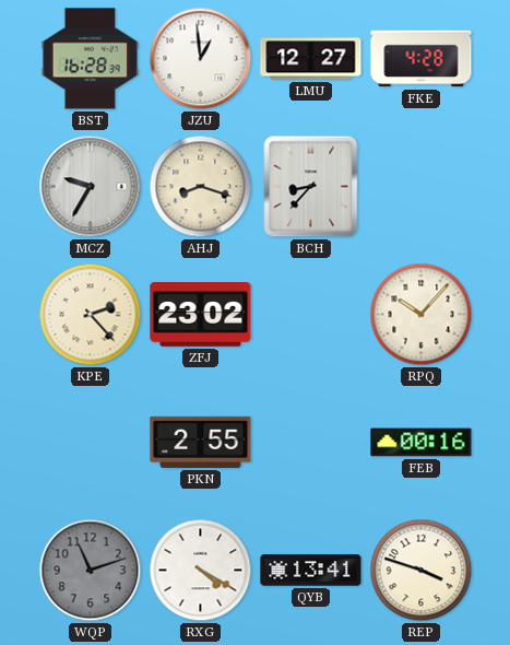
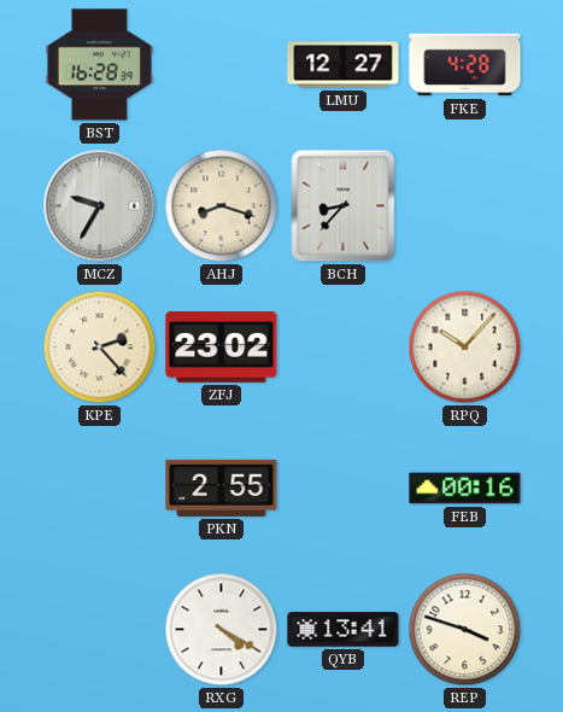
JZU: 12:59 -> none (201, 59)
WQP: 11:12 -> none (91, 571)
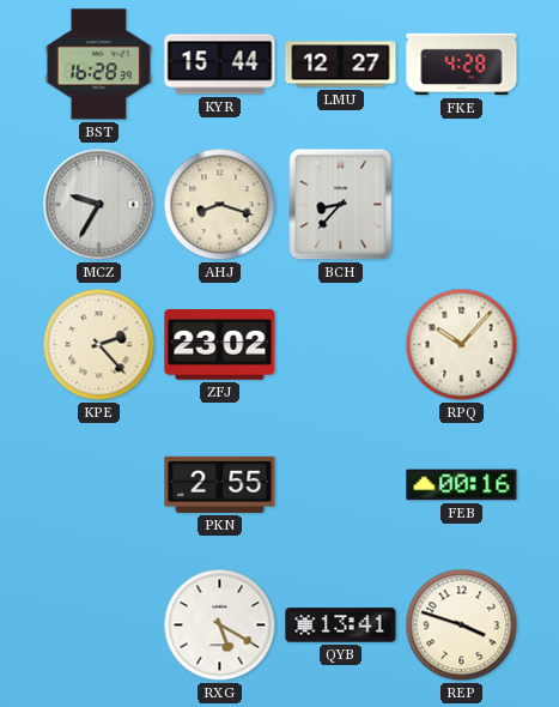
KYR: none -> 15:44 (220, 65)
RXG: 4:20 -> 5:20 (220, 626)
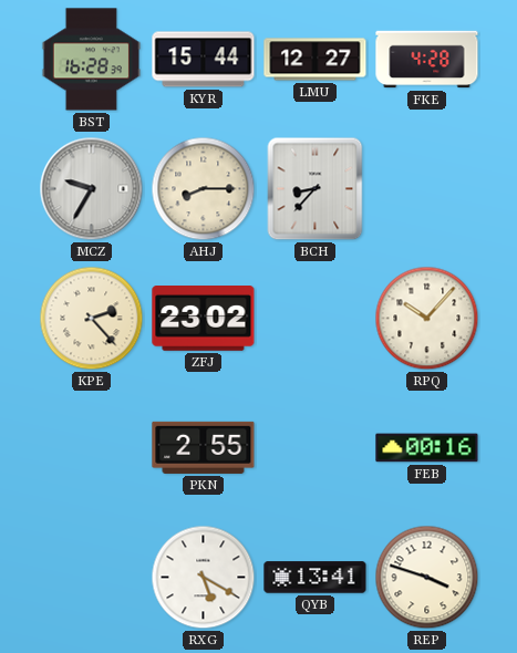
AHJ: 8:18 -> 8:15 (204, 189)
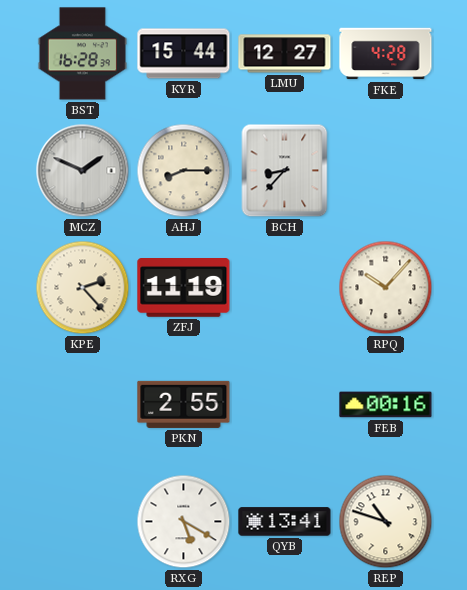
MCZ: 9:35 -> 1:49 (83, 171)
ZFJ: 23:02 -> 11:19 (184, 288)
REP: 3:48 -> 10:48 (386, 522)
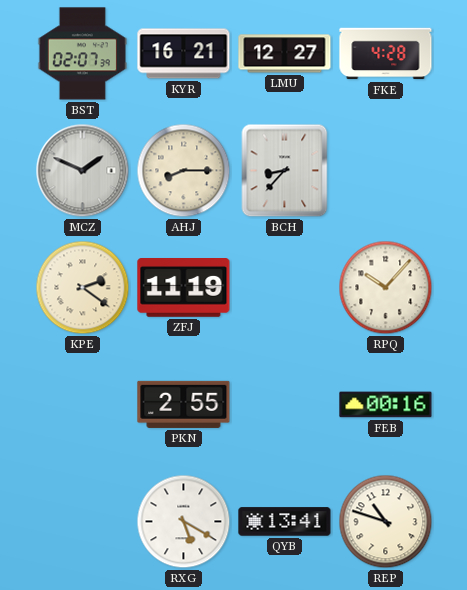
BST: 16:28 -> 02:07 (82, 54)
KYR: 15:44 -> 16:21 (184, 54)
KPE: 2:23 -> 2:21 (83, 288)
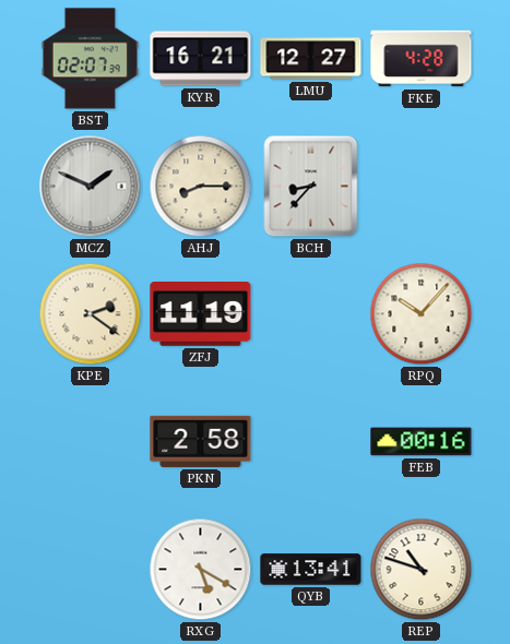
PKN: 2:55 -> 2:58 (201, 441)
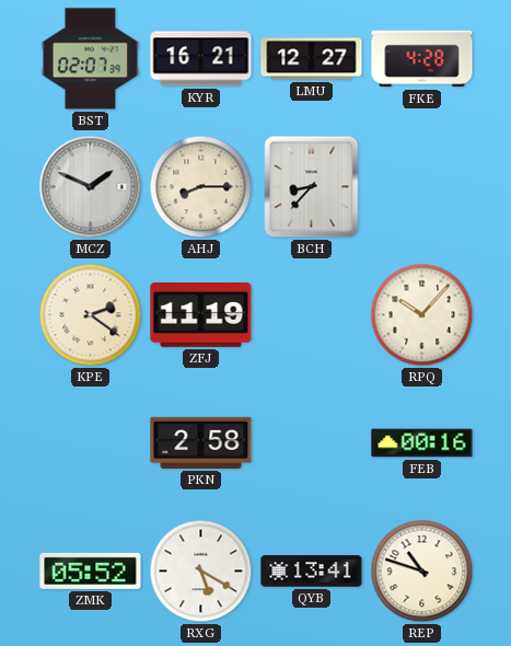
ZMK: none -> 05:52 (91, 570)
